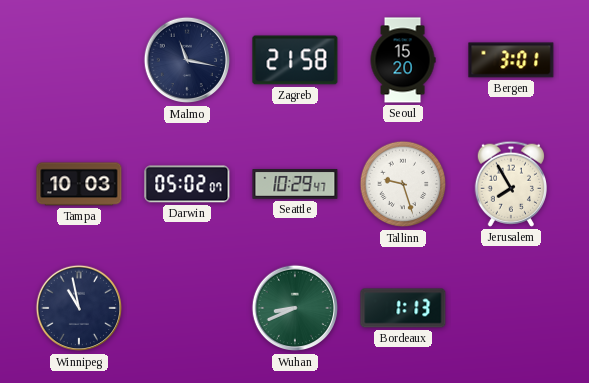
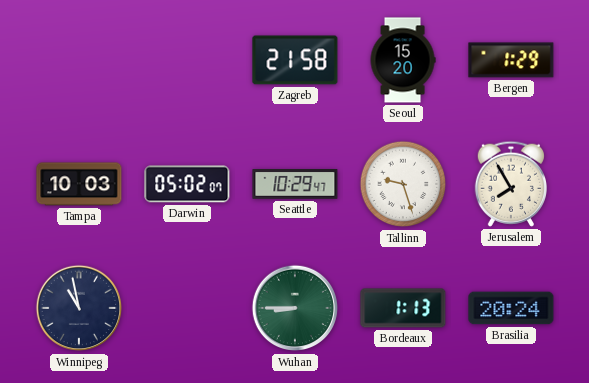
Malmo: 11:17 -> none (187, 60)
Bergen: 3:01 -> 1:29 (511, 60)
Wuhan: 8:41 -> 8:45 (295, 308)
Brasilia: none -> 20:24 (511, 308)
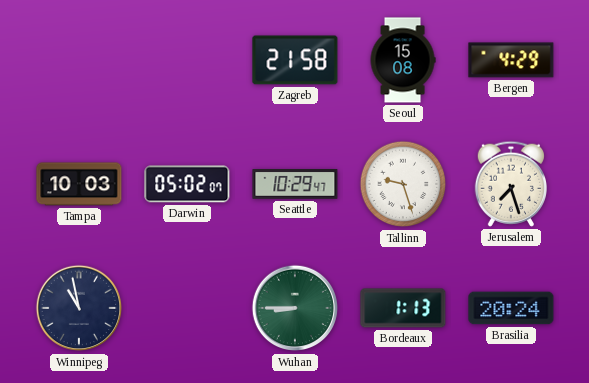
Seoul: 15:20 -> 15:08 (403, 60)
Bergen: 1:29 -> 4:29 (511, 60)
Jerusalem: 7:55 -> 7:27 (510, 184)
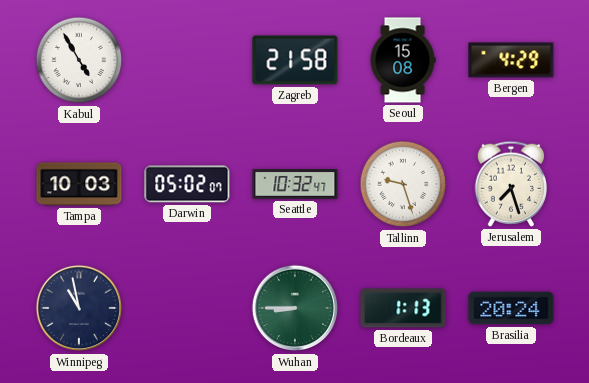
Kabul: none -> 4:55 (79, 60)
Seattle: 10:29 -> 10:32 (295, 185)
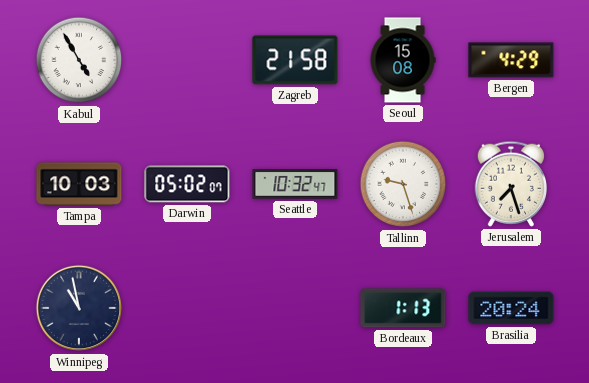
Wuhan: 8:45 -> none (295, 308)
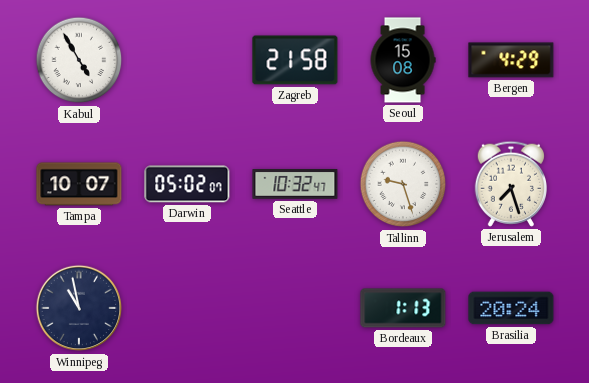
Tampa: 10:03 -> 10:07 (79, 184)
